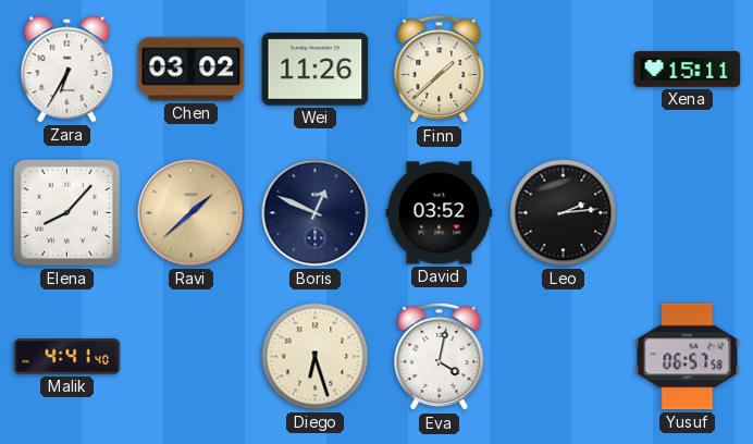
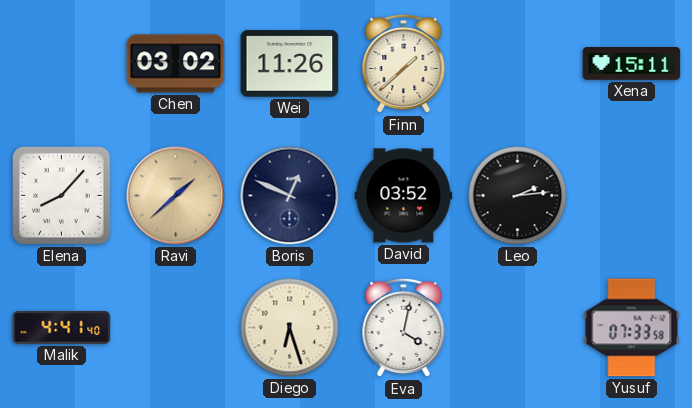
Zara: 6:35 -> none (67, 70)
Yusuf: 06:57 -> 07:33 (632, 328)
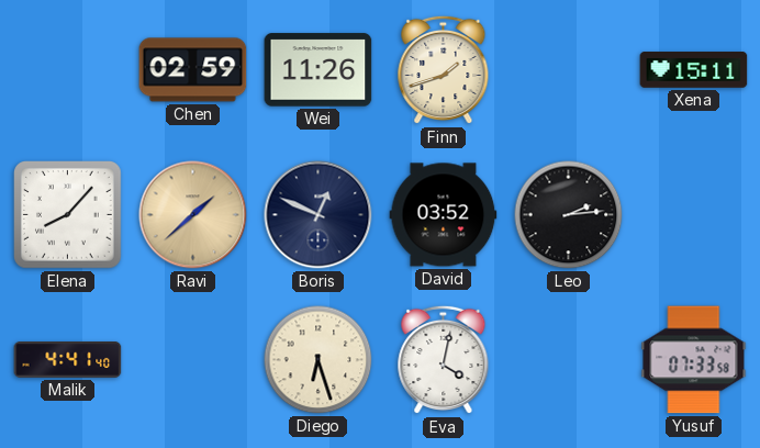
Chen: 03:02 -> 02:59 (193, 70)
Finn: 1:38 -> 1:42 (444, 70)
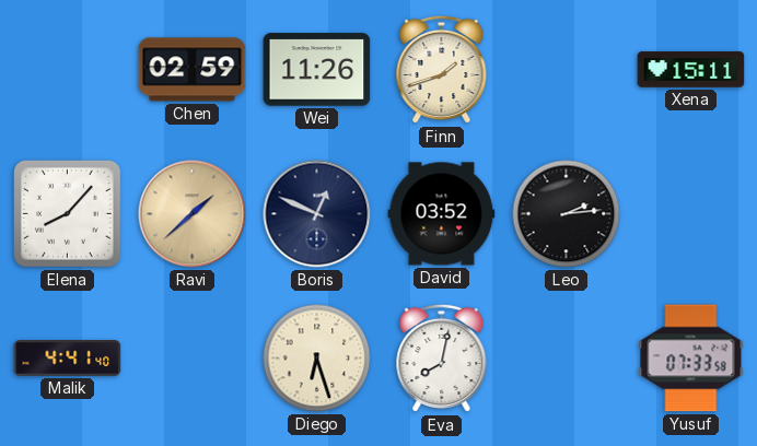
Eva: 4:02 -> 8:02 (442, 359)
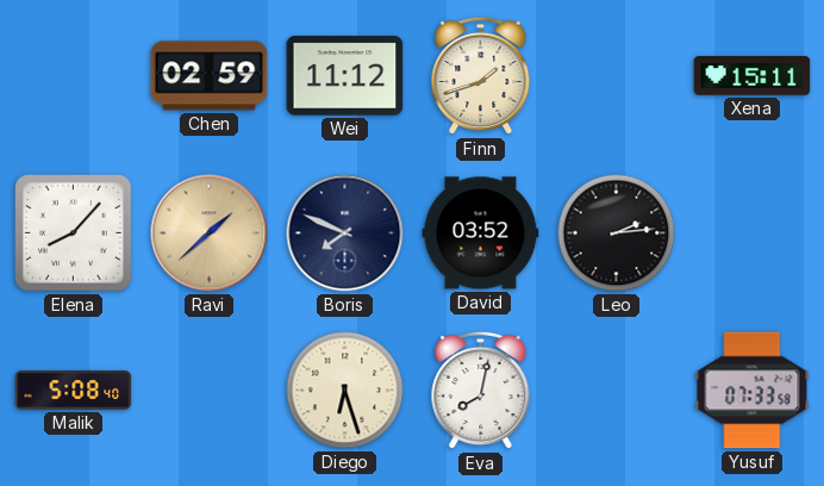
Wei: 11:26 -> 11:12 (345, 76)
Boris: 12:49 -> 7:49 (345, 233)
Malik: 4:41 -> 5:08 (74, 391)
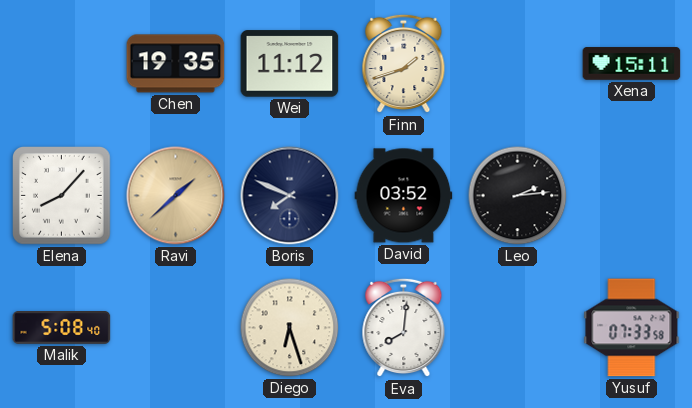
Chen: 02:59 -> 19:35 (176, 64)
Eva: 8:02 -> 8:01 (404, 328)
